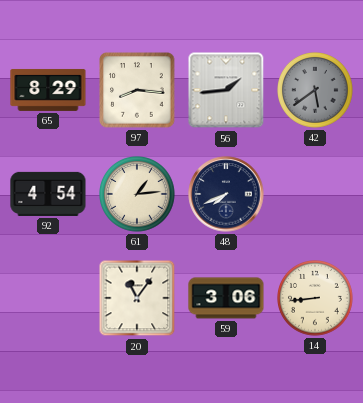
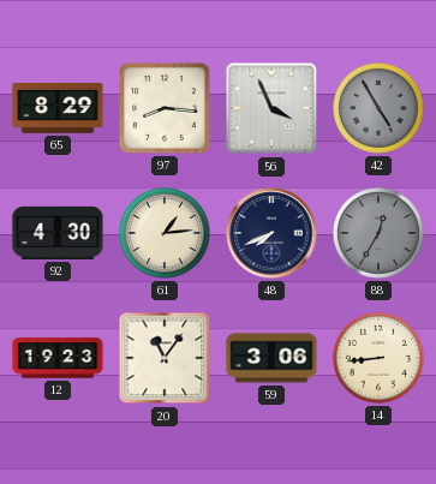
56: 1:44 -> 3:56 (271, 108)
42: 5:39 -> 4:55 (380, 109)
92: 4:54 -> 4:30 (58, 233)
88: none -> 12:35 (380, 234)
12: none -> 19:23 (58, 358)
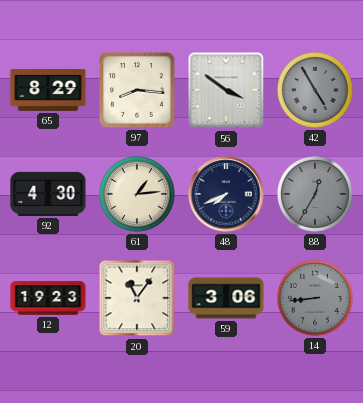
56: 3:56 -> 3:51 (226, 90)
14 dial: cream -> grey (316, 299)
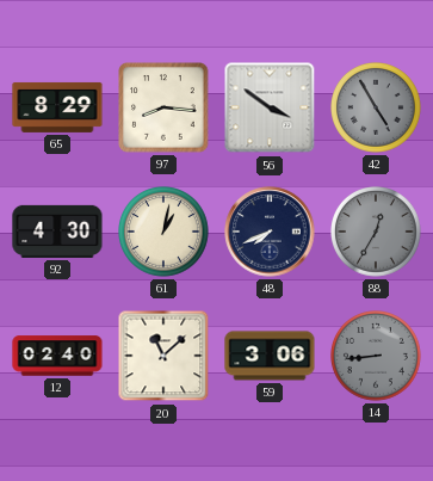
61: 1:14 -> 1:02 (165, 233)
12: 19:23 -> 02:40 (57, 356)
20: 11:06 -> 11:08 (163, 356)
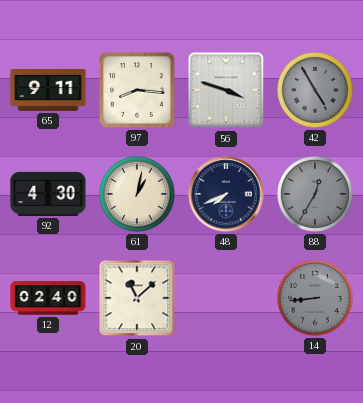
65: 8:29 -> 9:11 (48, 90)
56: 3:51 -> 3:48 (226, 90)
59: 3:06 -> none (270, 356)
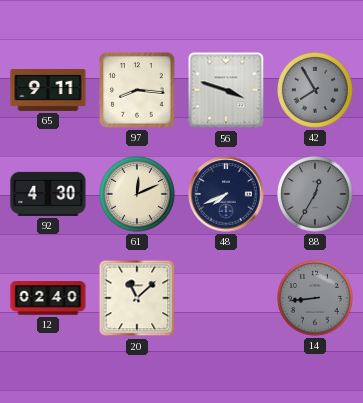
42: 4:55 -> 7:55 (316, 91)
61: 1:02 -> 12:11 (138, 195)
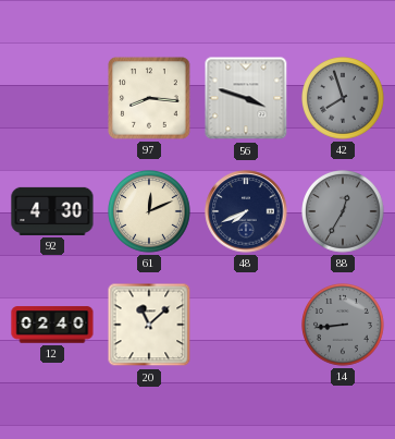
65: 9:11 -> none (48, 90)
42: 7:55 -> 7:57 (344, 99)
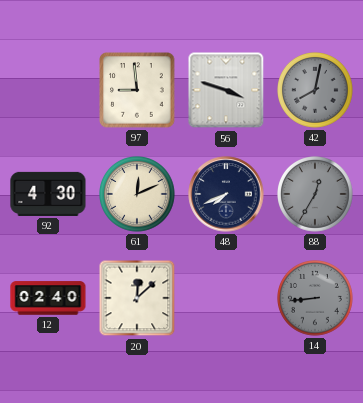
97: 8:16 -> 8:59 (137, 90)
42: 7:57 -> 8:02 (316, 91)
20: 11:08 -> 12:08 (137, 298)
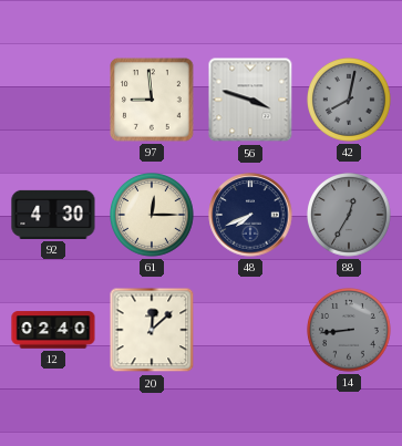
61: 12:11 -> 12:15 (153, 216)
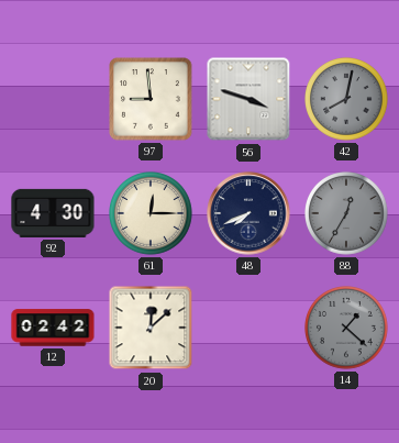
12: 02:40 -> 02:42 (53, 328)
14: 8:44 -> 1:22 (347, 329)
